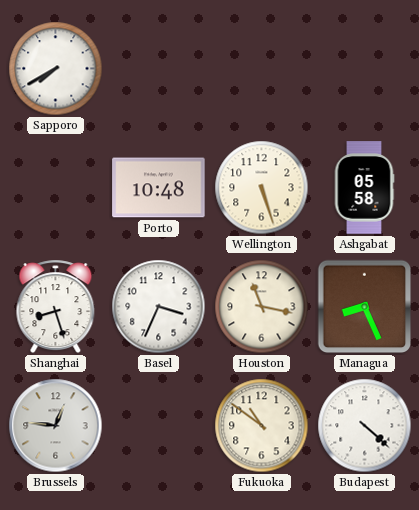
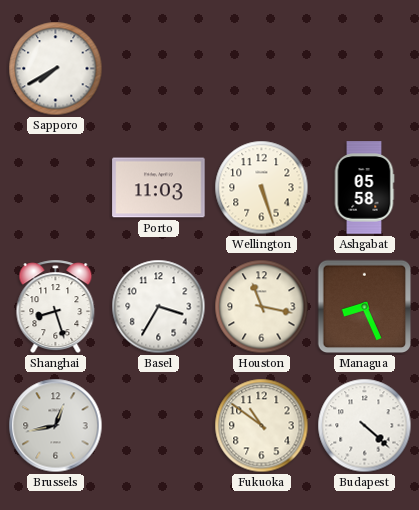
Porto: 10:48 -> 11:03 (159, 188)
Basel: 3:34 -> 3:35 (159, 307)
Brussels: 12:46 -> 12:43 (56, 426)
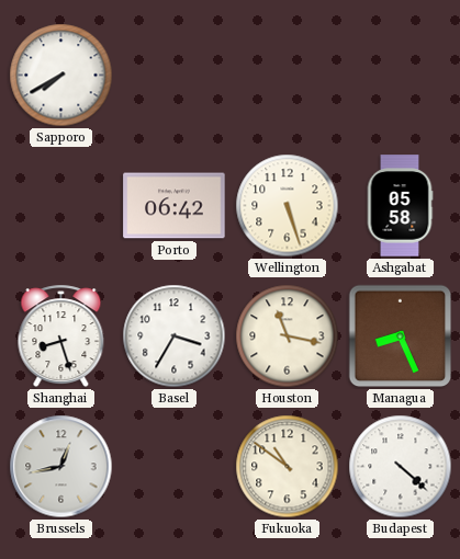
Porto: 11:03 -> 06:42 (175, 206)
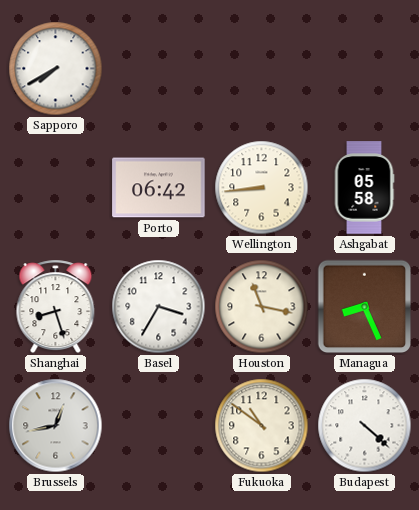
Wellington: 5:27 -> 8:44 (262, 188)
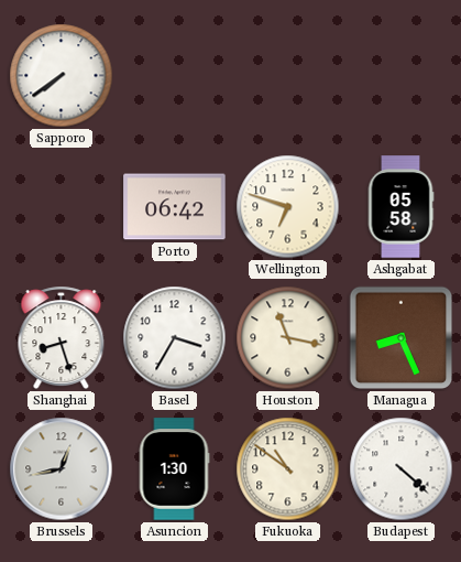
Sapporo: 7:40 -> 7:39 (62, 76)
Wellington: 8:44 -> 6:48 (288, 207)
Asuncion: none -> 1:30 (174, 469)
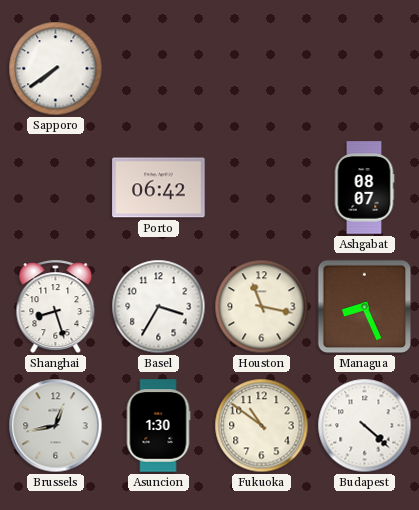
Wellington: 6:48 -> none (288, 207)
Ashgabat: 05:58 -> 08:07 (364, 188)
